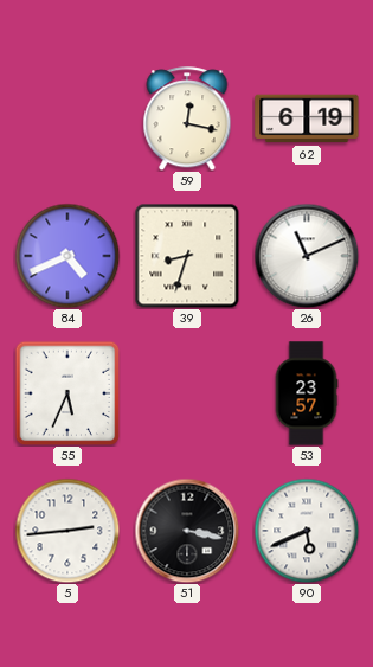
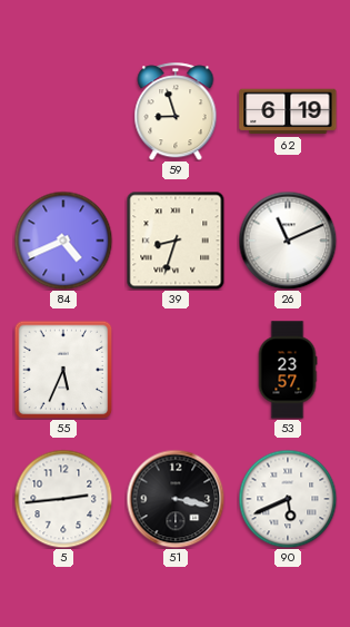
59: 12:17 -> 8:57 (176, 111)
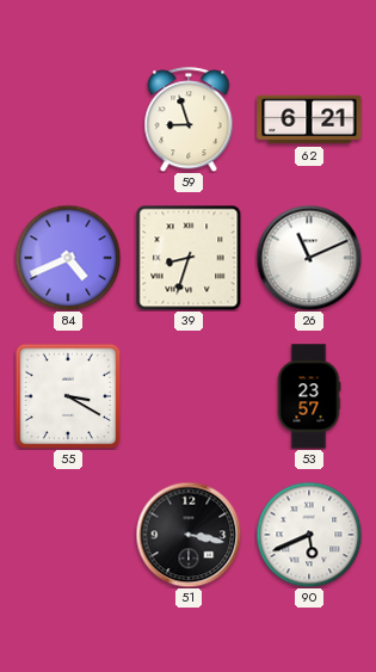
62: 6:19 -> 6:21 (309, 119)
55: 5:34 -> 3:20 (68, 396)
5: 2:44 -> none (63, 499)
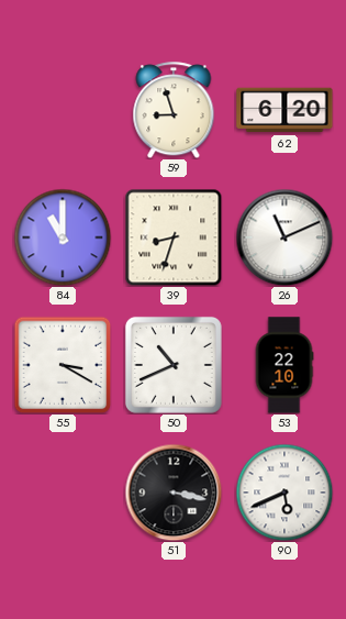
62: 6:21 -> 6:20 (284, 110)
84: 4:41 -> 11:00 (63, 237)
50: none -> 10:41 (174, 365)
53: 23:57 -> 22:10 (284, 365)
